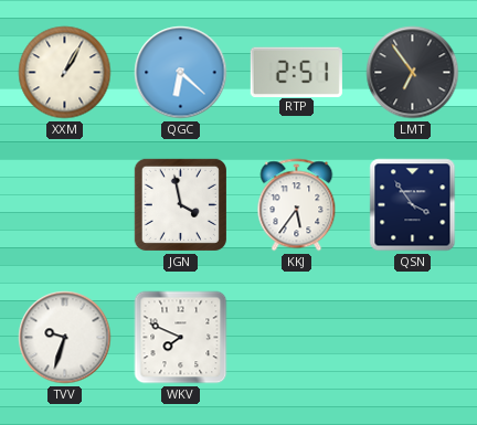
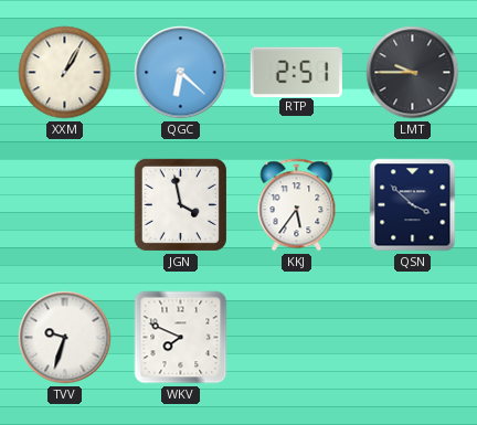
LMT: 6:54 -> 9:45 (413, 73)
QSN: 3:54 -> 3:52 (413, 205)
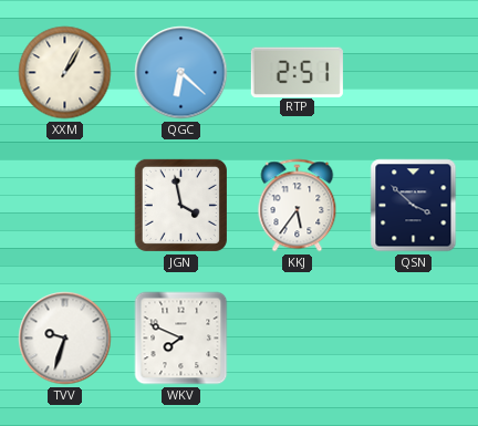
LMT: 9:45 -> none (413, 73)
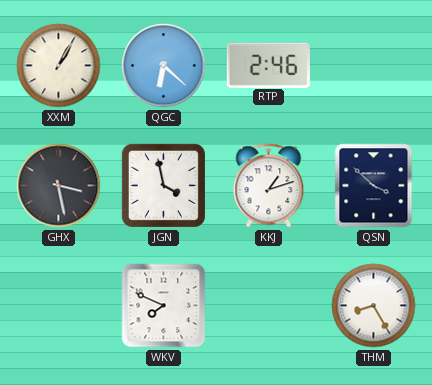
RTP: 2:51 -> 2:46 (268, 65)
GHX: none -> 3:28 (59, 186)
KKJ: 5:36 -> 1:12 (269, 186)
TVV: 9:33 -> none (65, 339)
THM: none -> 8:25 (374, 306)
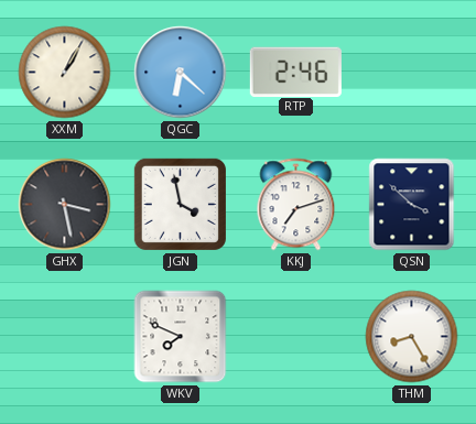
KKJ: 1:12 -> 7:12 (296, 205)
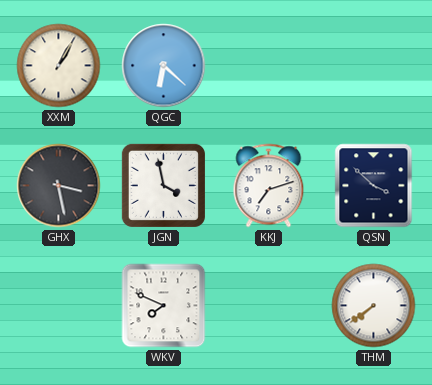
RTP: 2:46 -> none (295, 72)
THM: 8:25 -> 7:39 (374, 306)
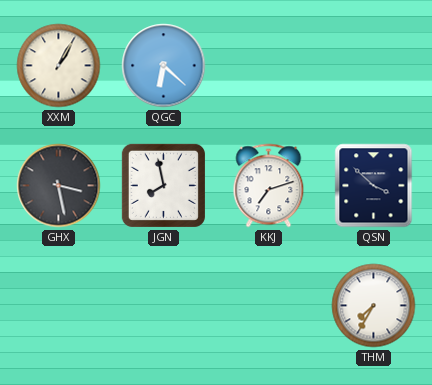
JGN: 3:58 -> 7:58 (163, 185)
WKV: 7:49 -> none (164, 306)
THM: 7:39 -> 7:35 (374, 306)
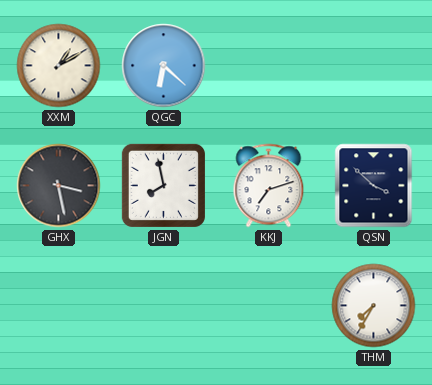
XXM: 1:05 -> 1:10 (59, 66)
